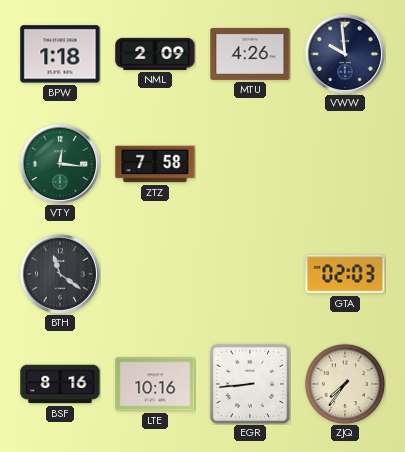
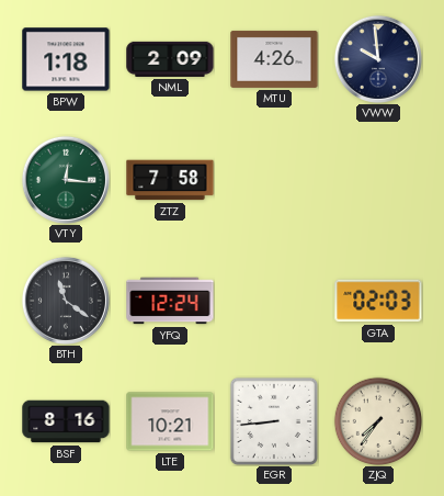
YFQ: none -> 12:24 (170, 301)
LTE: 10:16 -> 10:21 (170, 421)
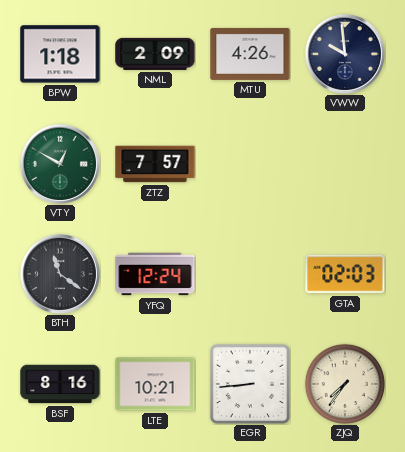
VTY: 12:16 -> 12:50 (60, 164)
ZTZ: 7:58 -> 7:57 (155, 164)
